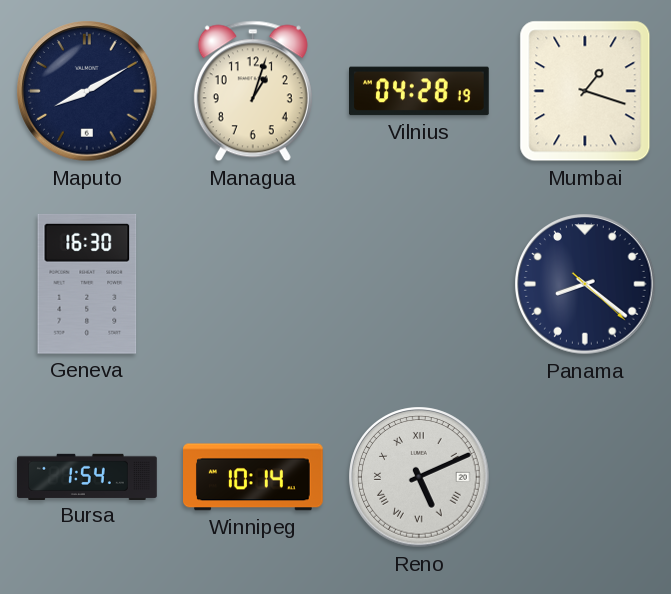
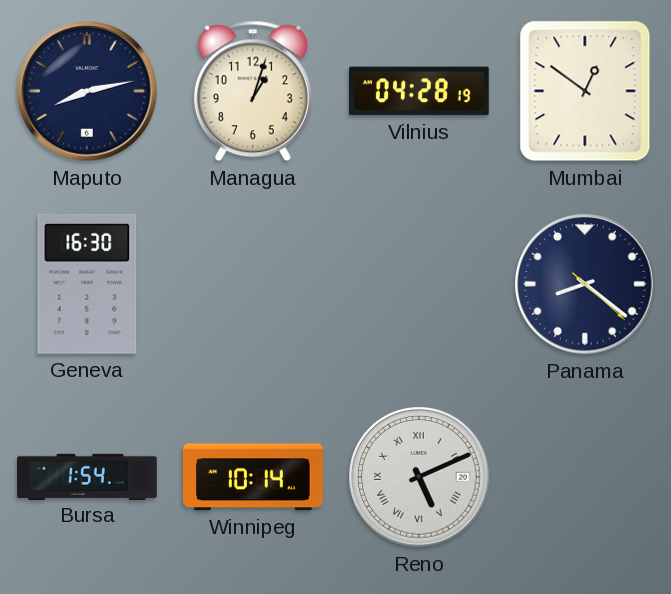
Maputo: 8:10 -> 8:13 (87, 91)
Mumbai: 1:18 -> 12:51 (585, 91)
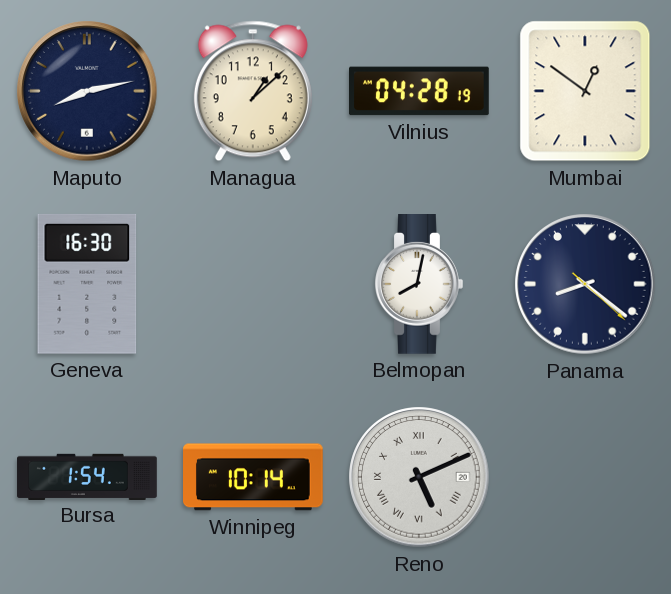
Managua: 1:03 -> 1:08 (253, 91)
Belmopan: none -> 8:02 (419, 285)
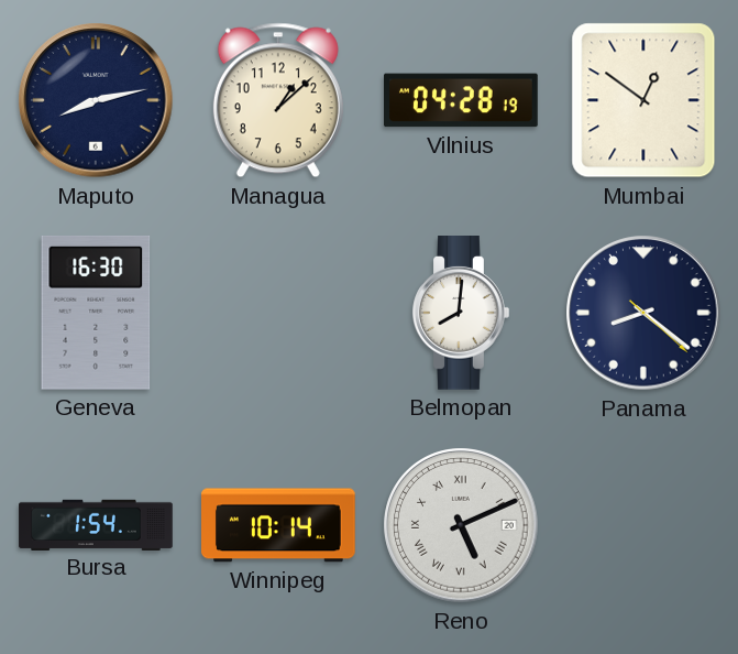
Belmopan: 8:02 -> 8:01 (461, 314)
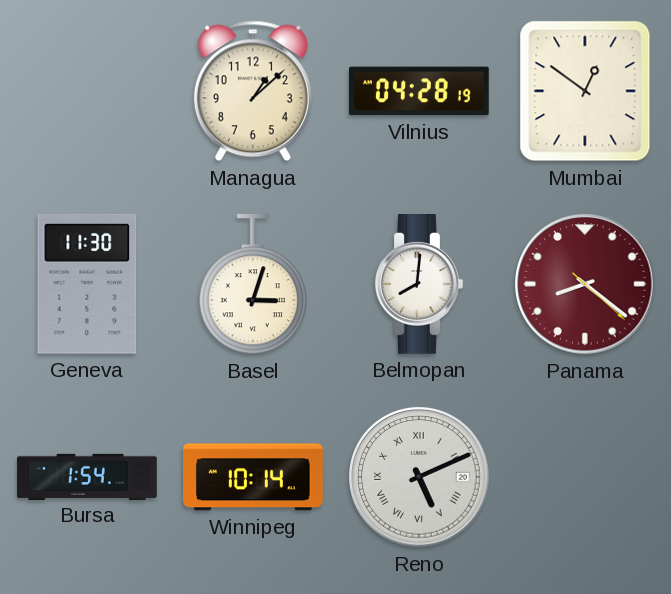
Maputo: 8:13 -> none (96, 100)
Geneva: 16:30 -> 11:30 (87, 284)
Basel: none -> 3:03 (252, 284)
Panama dial: navy -> burgundy (585, 284)
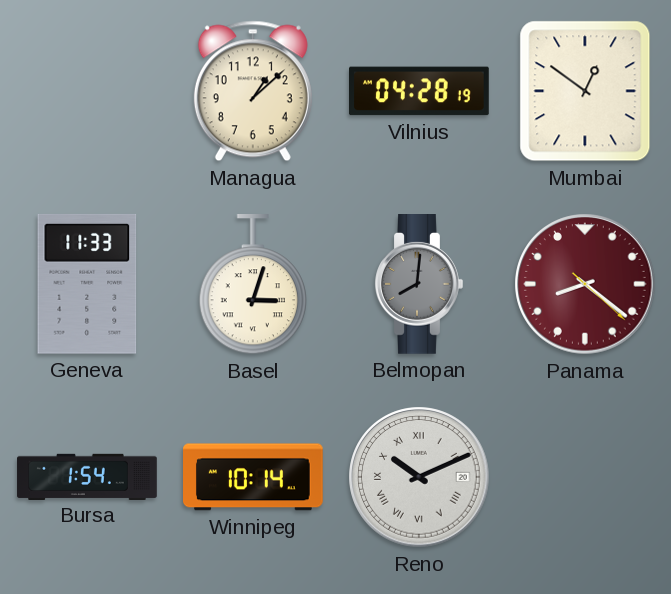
Geneva: 11:30 -> 11:33 (87, 284)
Belmopan dial: white -> grey (419, 285)
Reno: 5:11 -> 10:11 (419, 477)
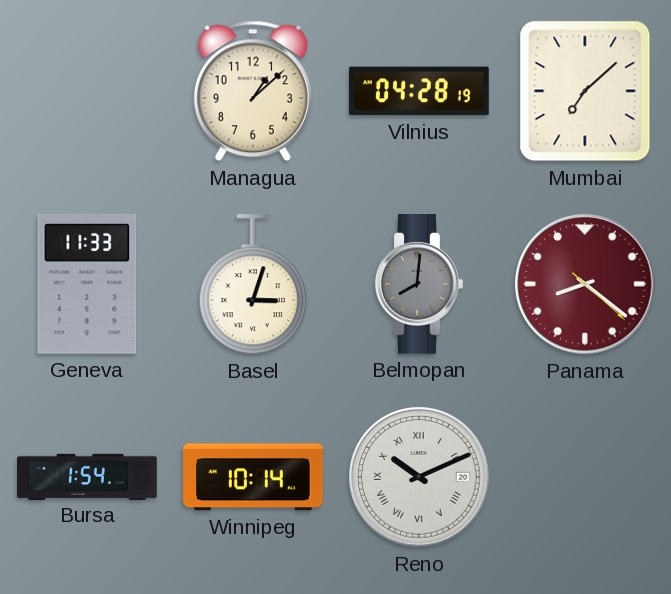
Mumbai: 12:51 -> 7:08 (585, 91)
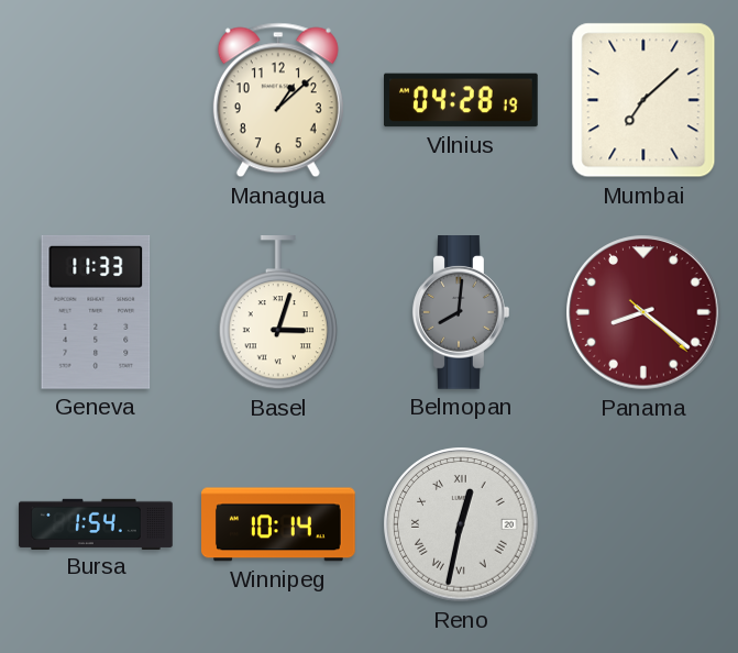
Reno: 10:11 -> 12:32 (461, 524)
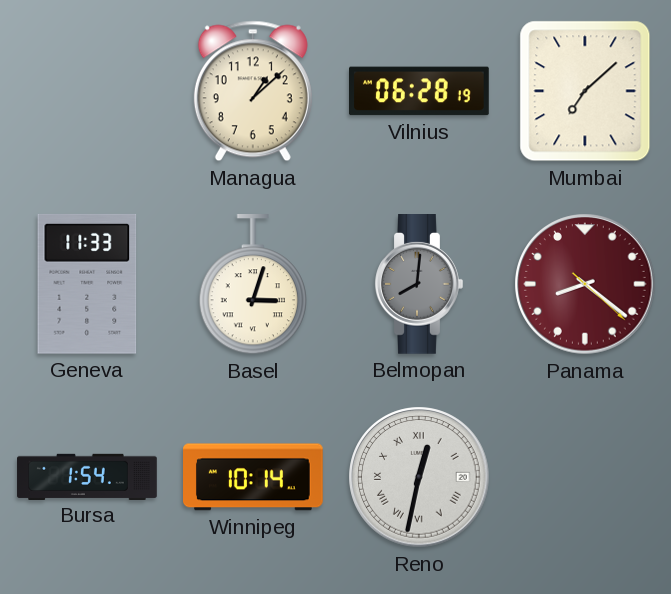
Vilnius: 04:28 -> 06:28 (420, 91)
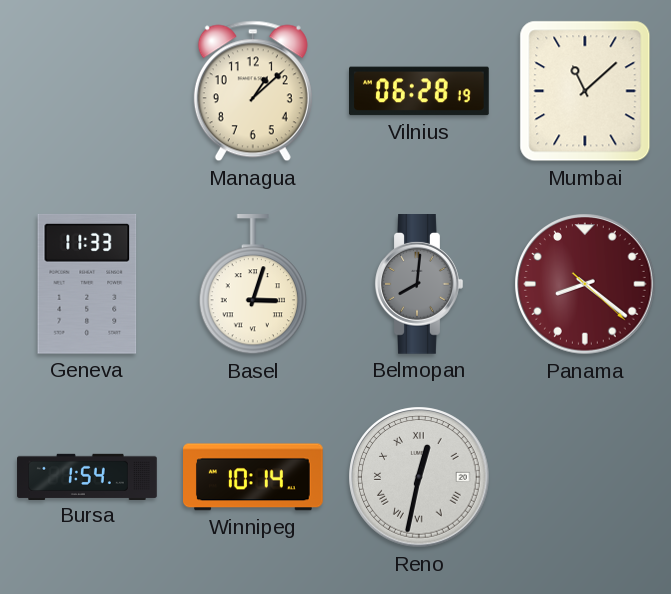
Mumbai: 7:08 -> 11:08 (585, 91)
